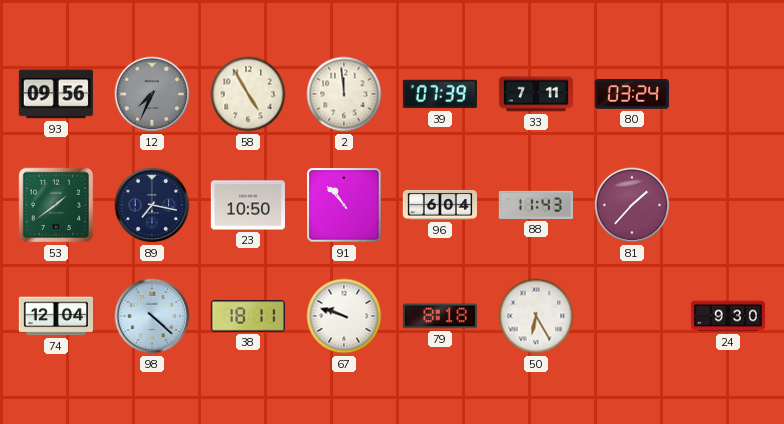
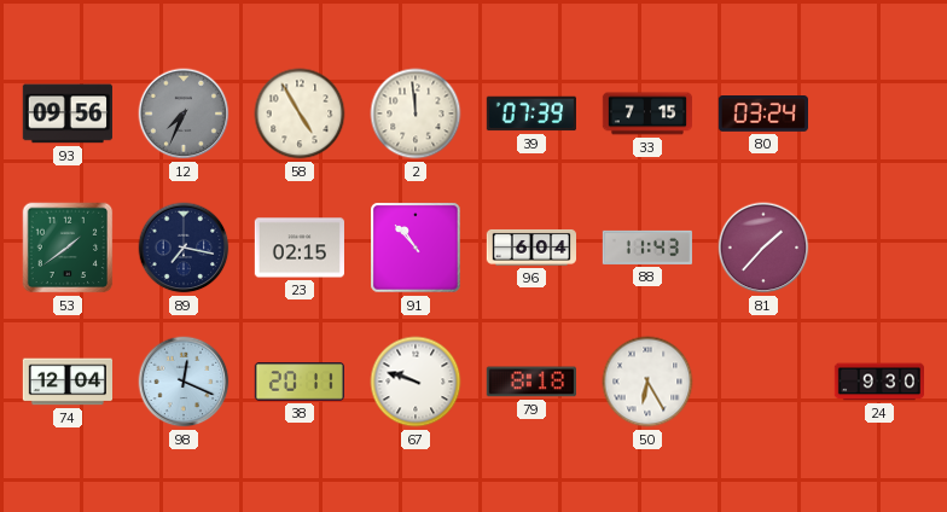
33: 7:11 -> 7:15 (646, 114)
23: 10:50 -> 02:15 (300, 248)
98: 4:22 -> 12:19 (184, 382)
38: 18:11 -> 20:11 (298, 382)
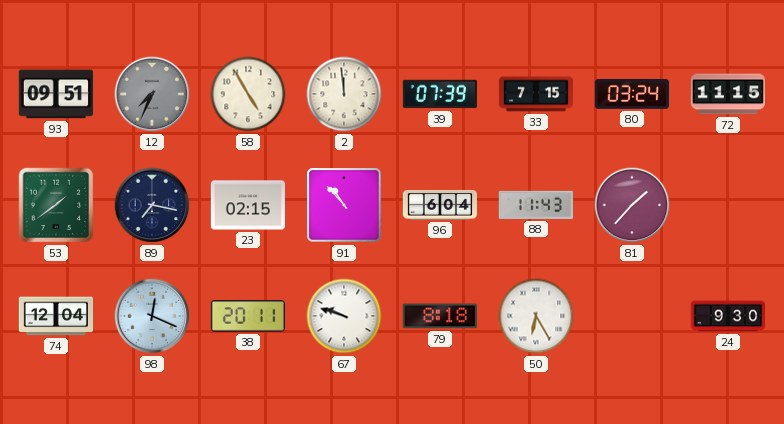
93: 09:56 -> 09:51 (56, 94)
72: none -> 11:15 (727, 94)
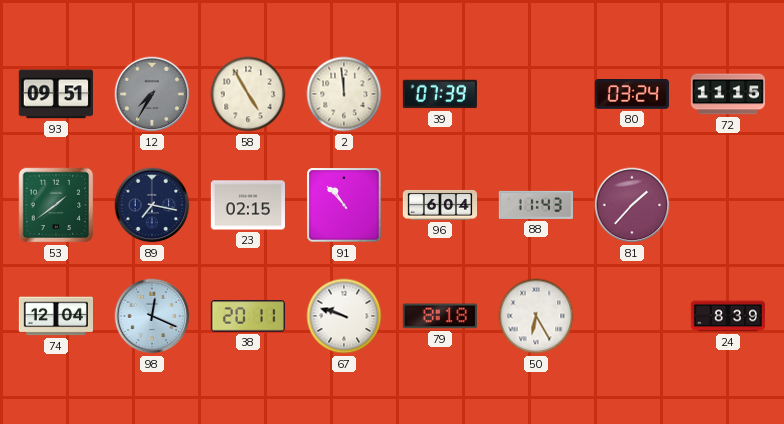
12: 7:34 -> 7:35 (152, 94)
33: 7:15 -> none (535, 94)
24: 9:30 -> 8:39 (727, 316)
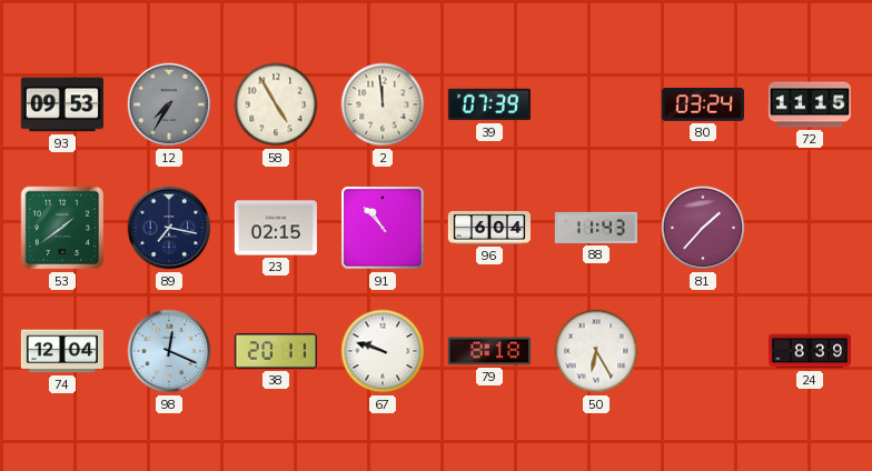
93: 09:51 -> 09:53 (62, 104)
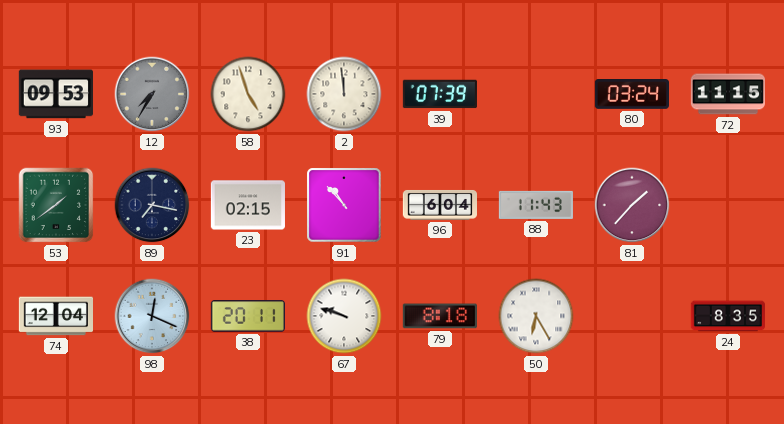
58: 4:55 -> 4:57 (248, 94)
24: 8:39 -> 8:35 (727, 316)
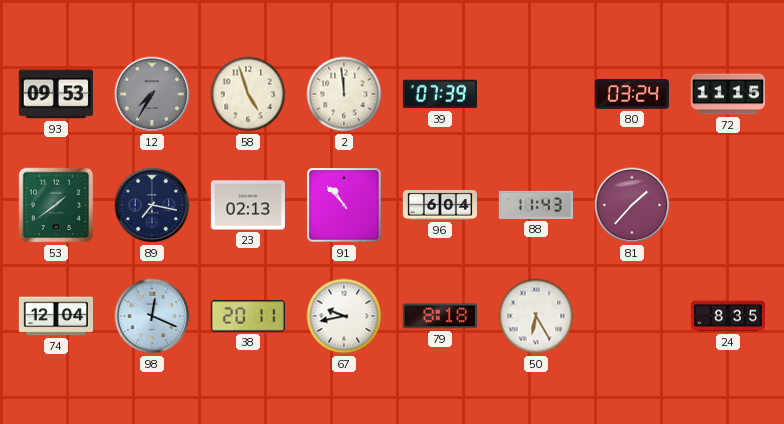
23: 02:15 -> 02:13 (248, 205)
67: 9:48 -> 9:43 (344, 316)
